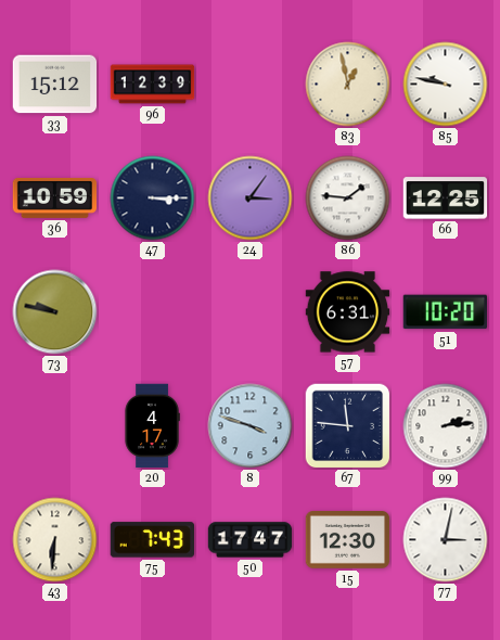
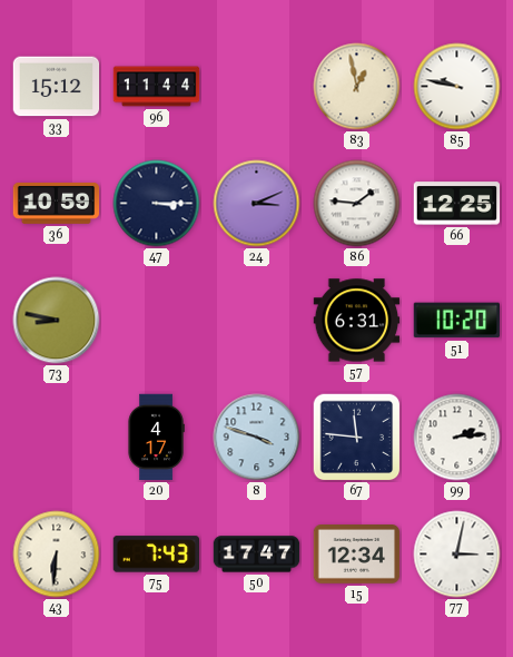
96: 12:39 -> 11:44 (157, 87)
24: 3:06 -> 3:11 (257, 204)
73: 9:47 -> 8:47 (57, 321)
15: 12:30 -> 12:34 (357, 555)
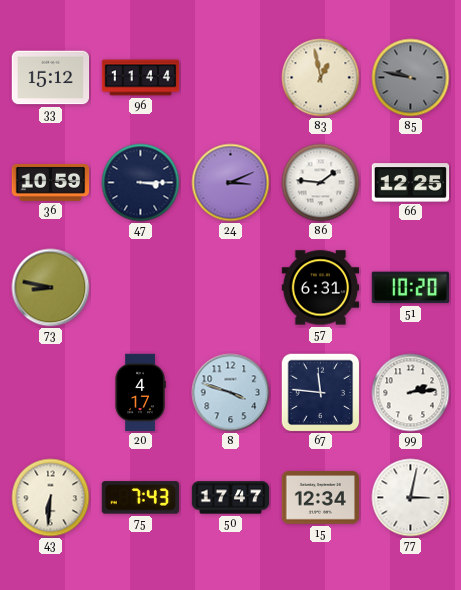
85 dial: white -> grey (411, 78)
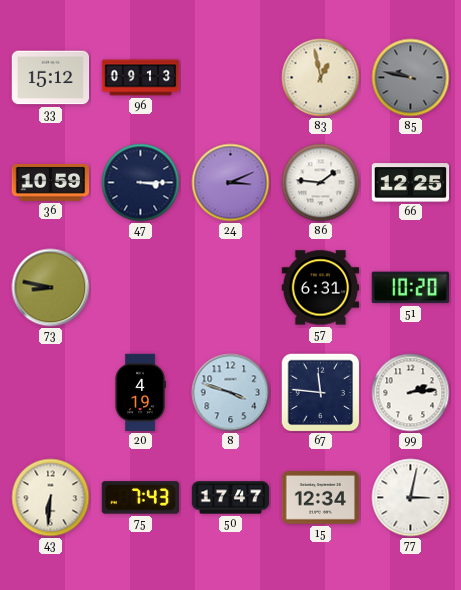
96: 11:44 -> 09:13 (141, 78)
20: 4:17 -> 4:19 (140, 393)
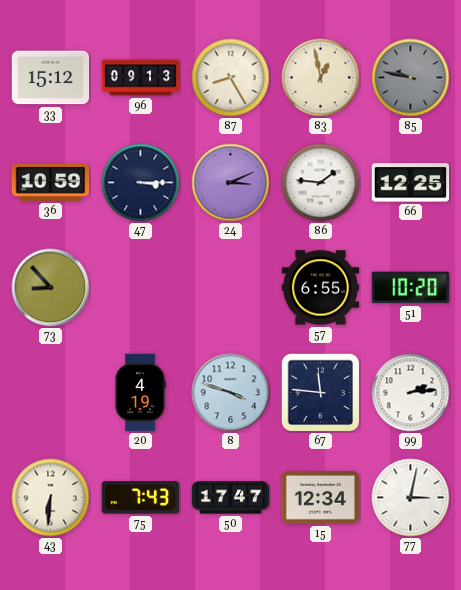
87: none -> 8:25 (231, 78)
73: 8:47 -> 8:53 (51, 288)
57: 6:31 -> 6:55 (321, 288)
